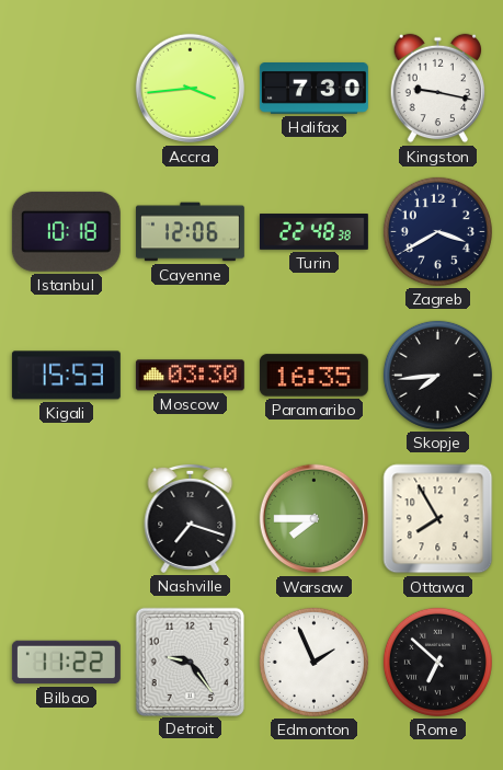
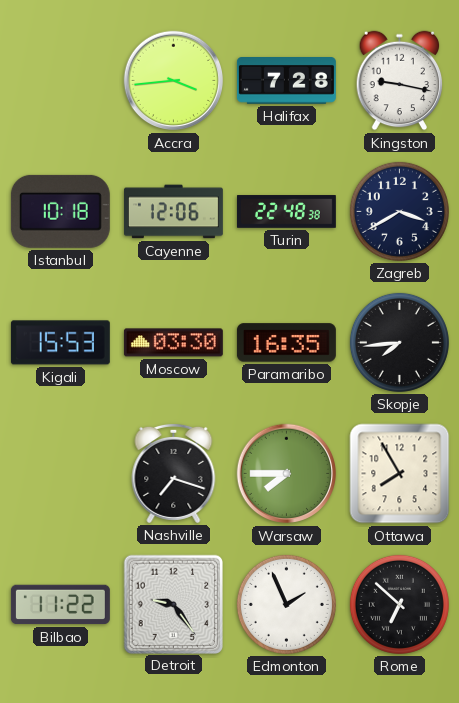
Halifax: 7:30 -> 7:28 (286, 81)
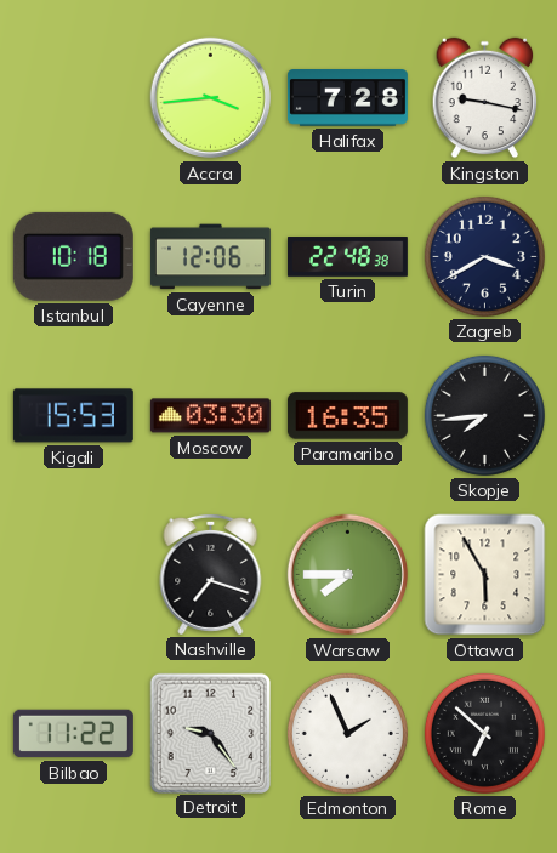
Ottawa: 7:55 -> 5:55 (485, 575)
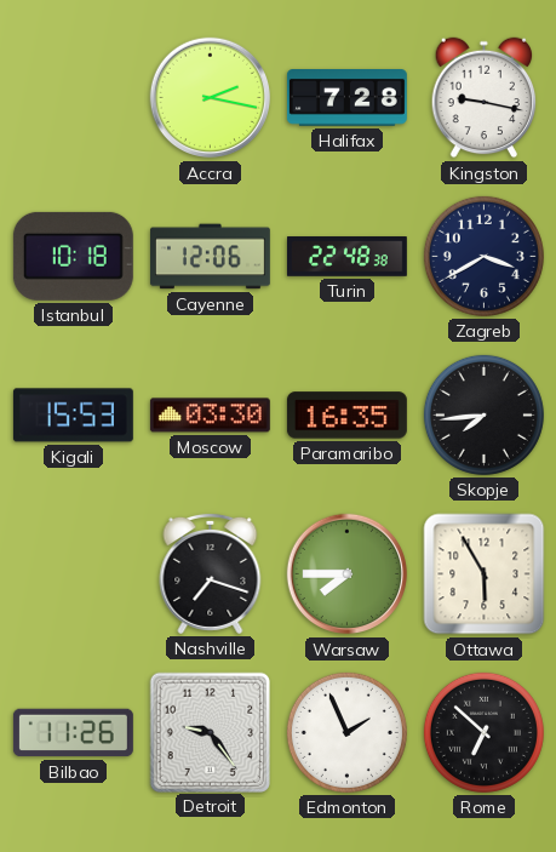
Accra: 3:44 -> 2:17 (211, 98)
Bilbao: 11:22 -> 11:26 (73, 733)
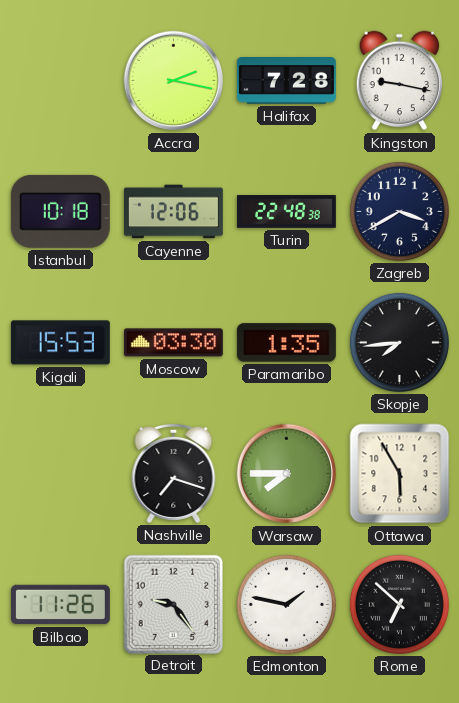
Paramaribo: 16:35 -> 1:35 (286, 343)
Edmonton: 1:56 -> 1:47 (286, 604)
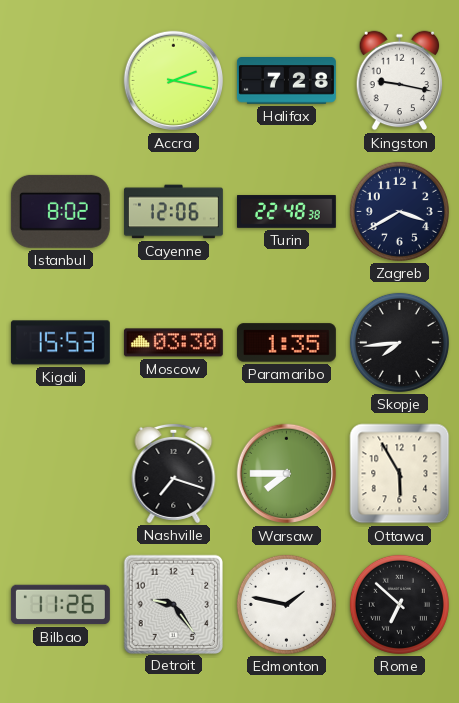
Istanbul: 10:18 -> 8:02 (60, 211)
